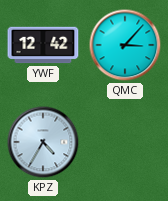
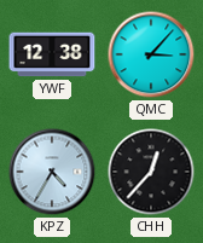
YWF: 12:42 -> 12:38 (52, 54)
CHH: none -> 12:37 (151, 172)
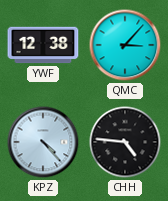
KPZ: 4:35 -> 4:23 (43, 142)
CHH: 12:37 -> 4:46 (125, 142)
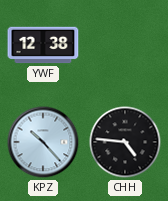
QMC: 3:07 -> none (125, 45)
KPZ: 4:23 -> 10:23 (43, 142)
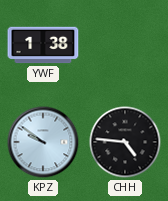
YWF: 12:38 -> 1:38 (43, 45)
KPZ: 10:23 -> 9:51 (43, 142)
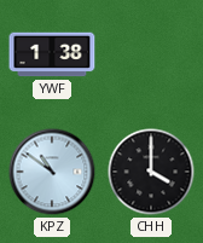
KPZ: 9:51 -> 10:51 (52, 172)
CHH: 4:46 -> 4:00 (151, 172)
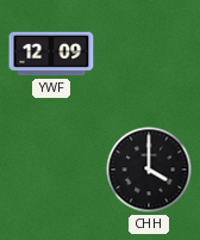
YWF: 1:38 -> 12:09 (51, 54)
KPZ: 10:51 -> none (52, 172)
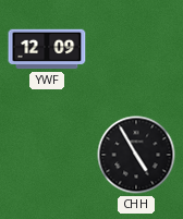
CHH: 4:00 -> 4:55 (136, 155)
